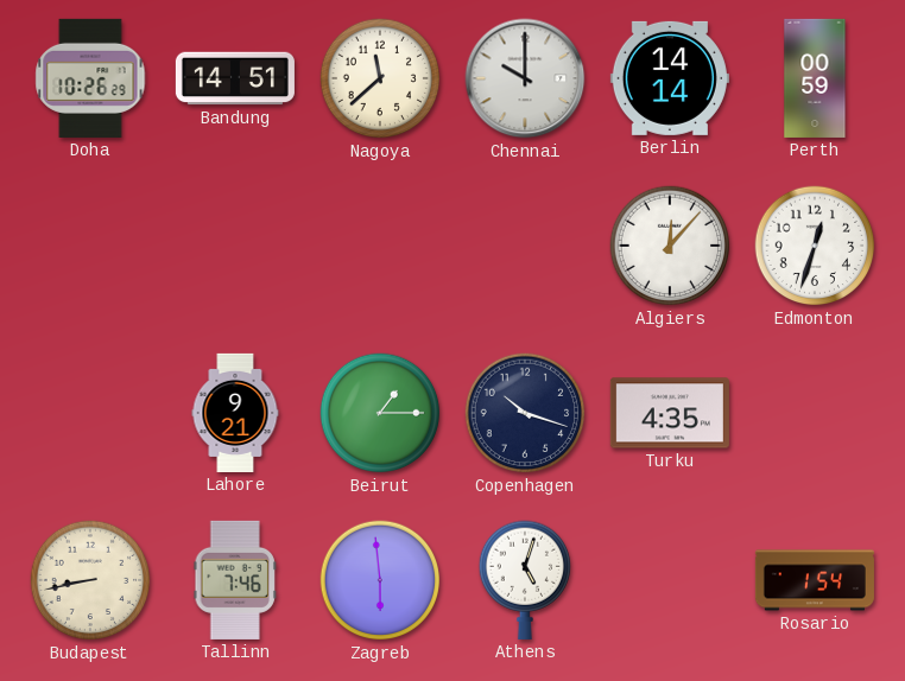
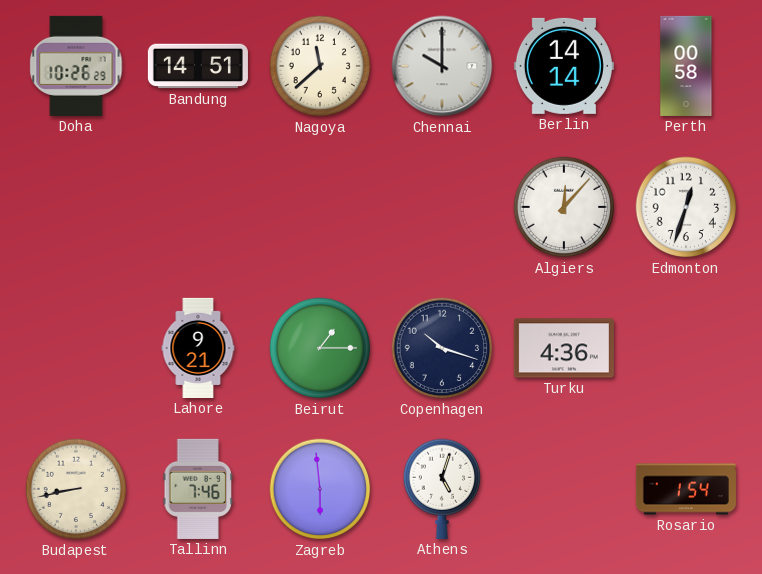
Perth: 00:59 -> 00:58 (686, 66)
Turku: 4:35 -> 4:36 (564, 348)
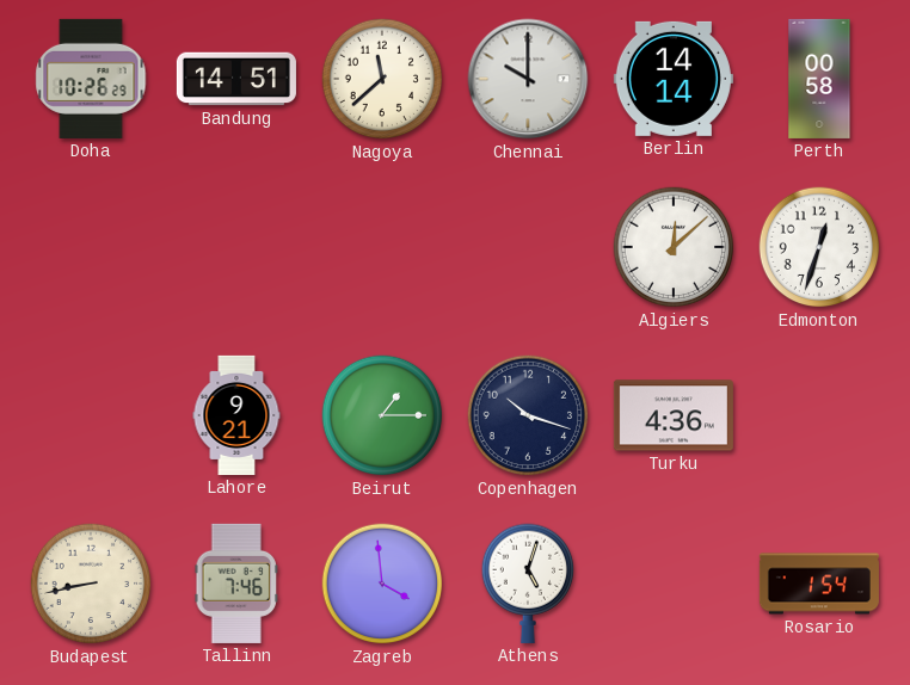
Algiers: 12:07 -> 12:08 (674, 247)
Zagreb: 5:59 -> 3:59 (382, 584)
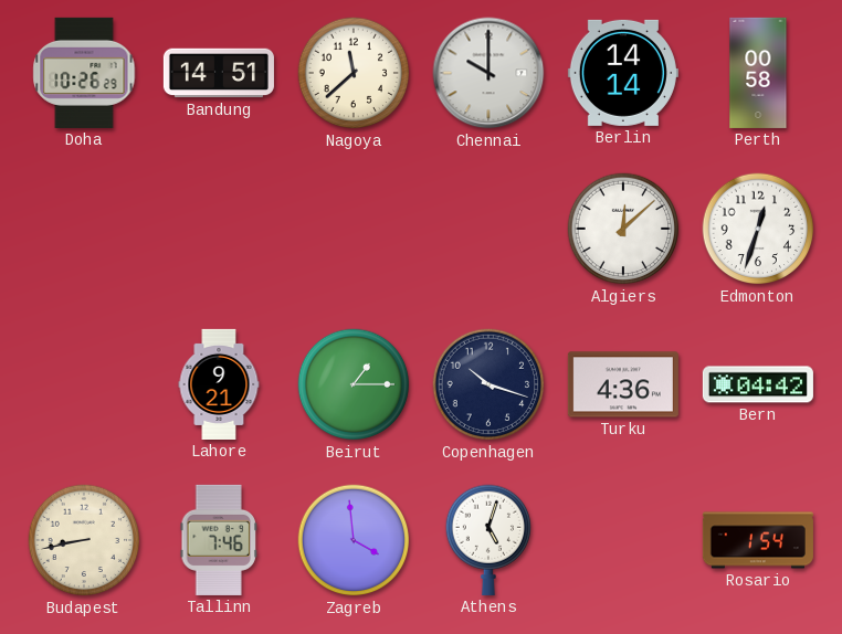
Bern: none -> 04:42 (758, 384)
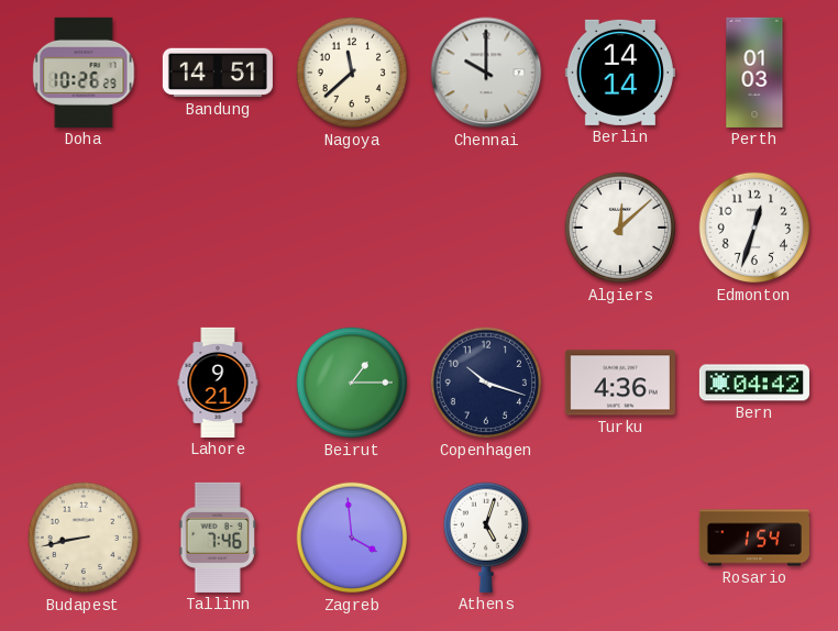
Perth: 00:58 -> 01:03 (754, 73)
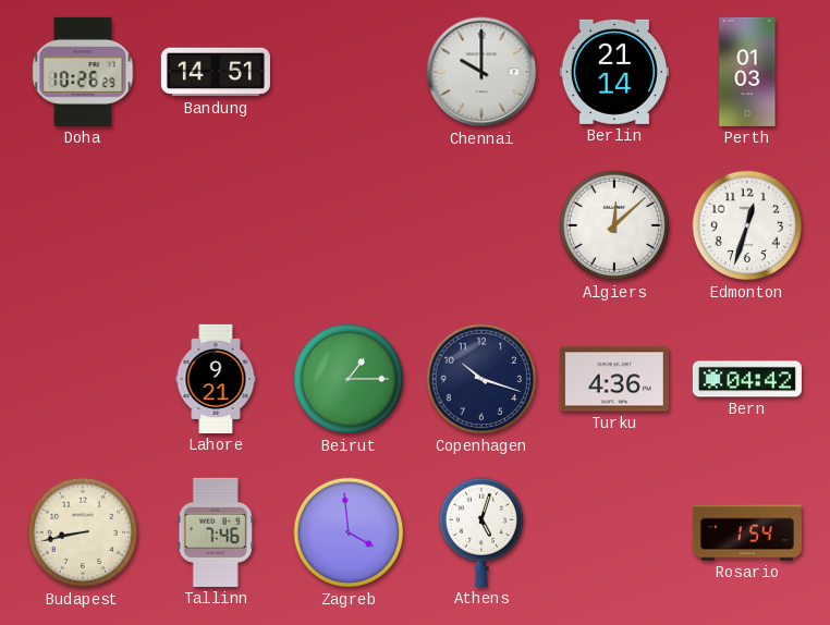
Nagoya: 11:38 -> none (352, 73)
Berlin: 14:14 -> 21:14 (614, 72)
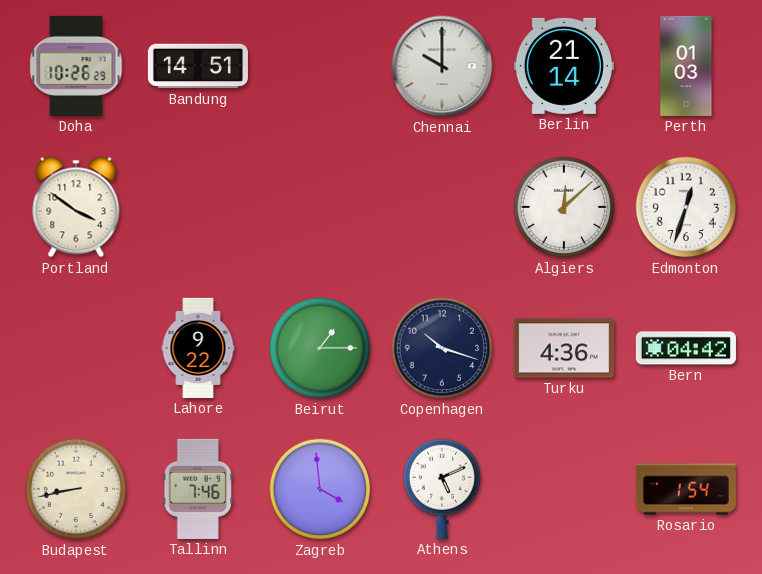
Portland: none -> 3:51 (76, 207)
Lahore: 9:21 -> 9:22 (198, 348)
Athens: 5:03 -> 5:11 (441, 489)
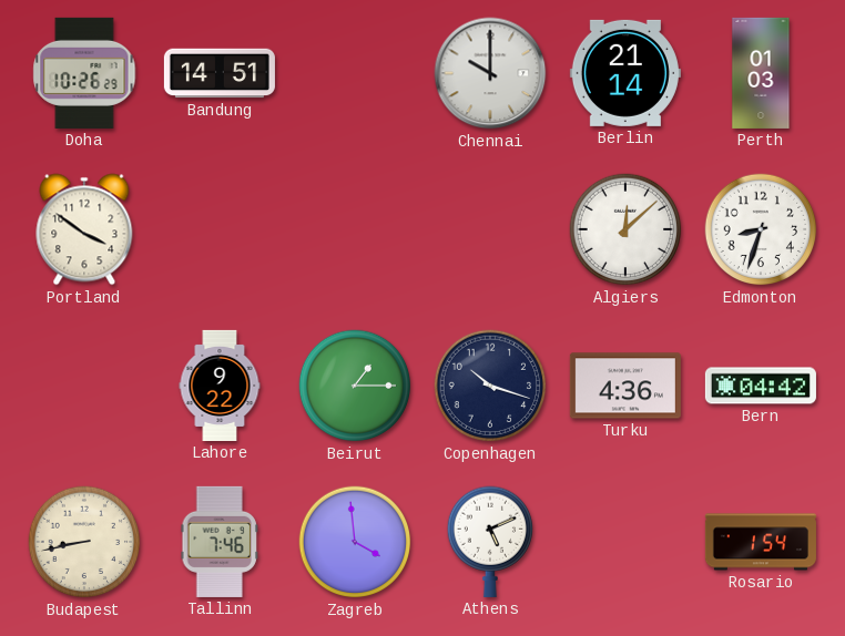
Edmonton: 12:33 -> 8:33 (761, 229)
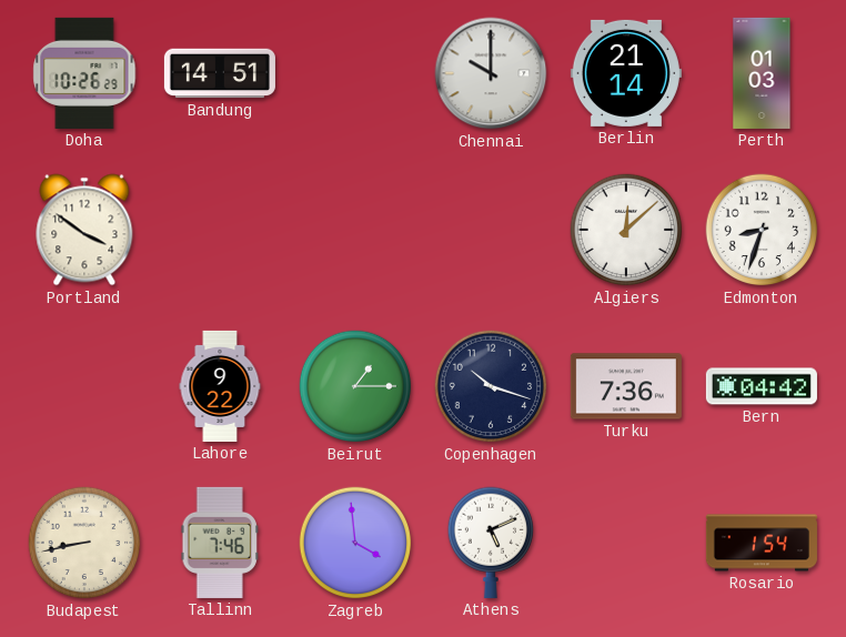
Turku: 4:36 -> 7:36 (626, 386)
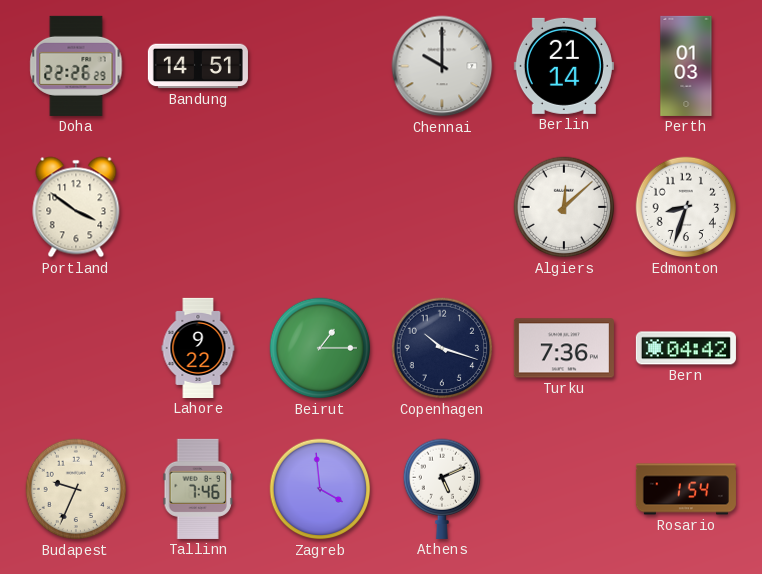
Doha: 10:26 -> 22:26 (76, 66)
Budapest: 8:43 -> 9:34 (76, 489)
